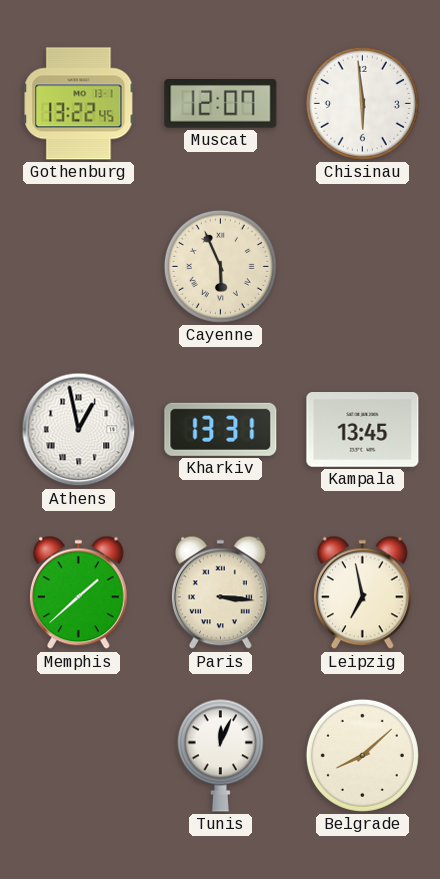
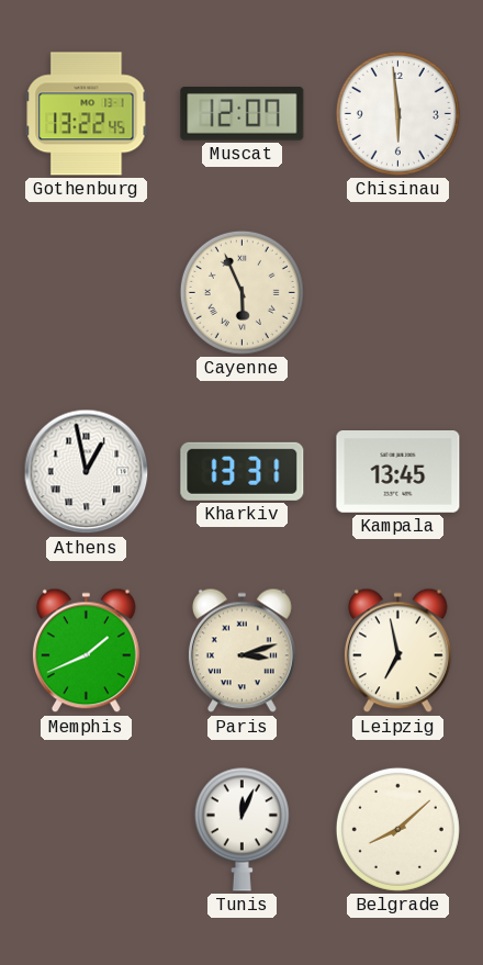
Memphis: 1:38 -> 1:41 (86, 651)
Paris: 3:16 -> 3:12 (241, 651)
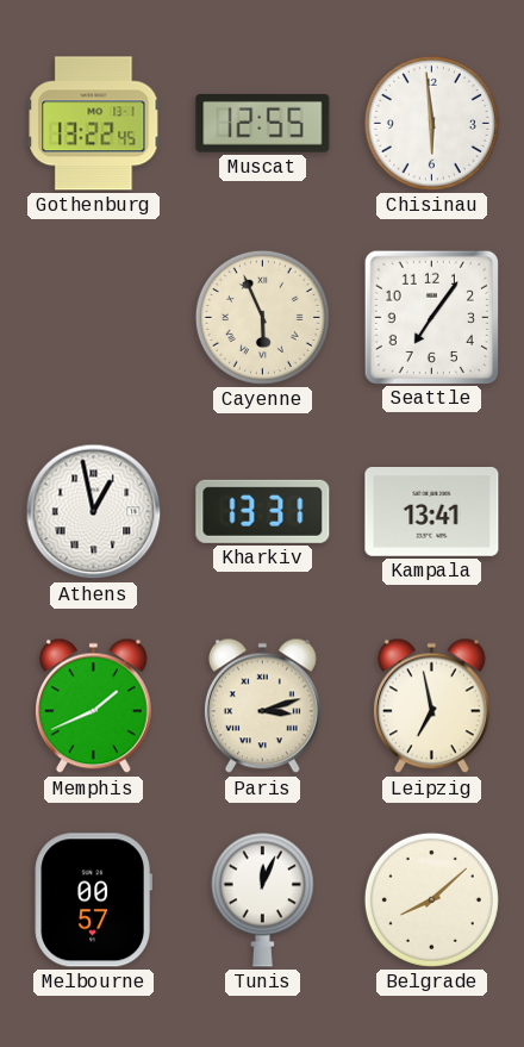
Muscat: 12:07 -> 12:55 (263, 124)
Seattle: none -> 7:06 (431, 317)
Kampala: 13:45 -> 13:41 (432, 512)
Melbourne: none -> 00:57 (93, 900)
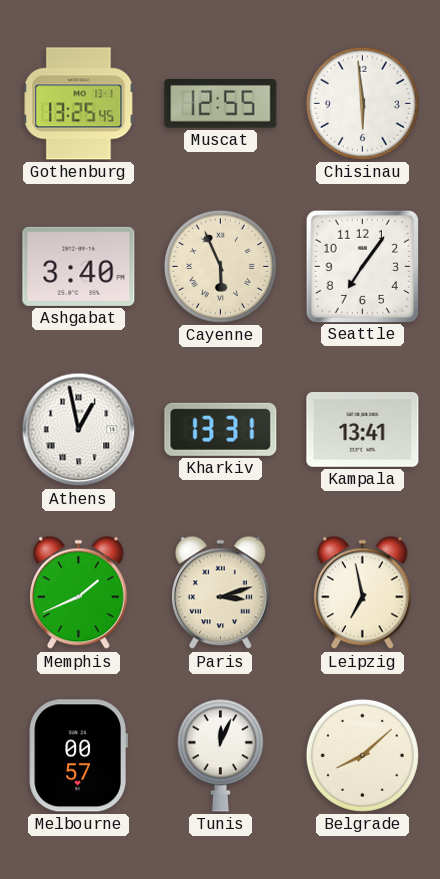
Gothenburg: 13:22 -> 13:25 (79, 104)
Ashgabat: none -> 3:40 (79, 266)
